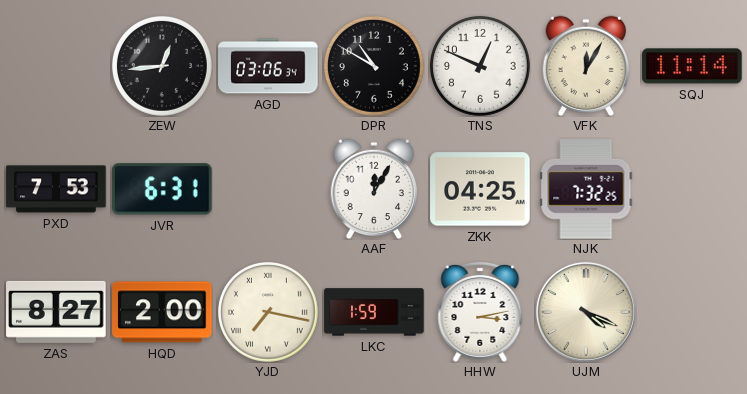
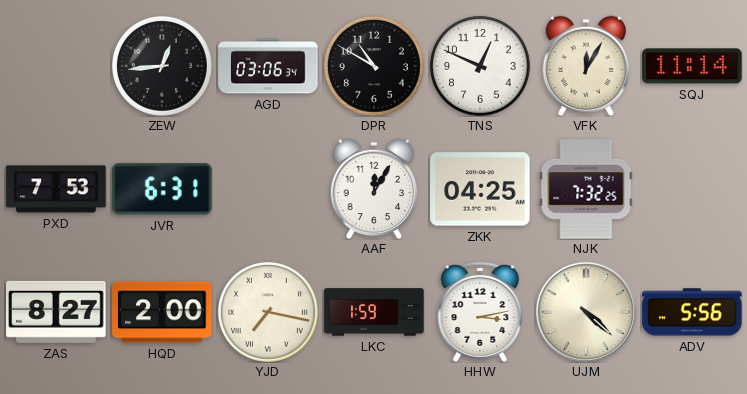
UJM: 4:19 -> 4:22 (586, 312)
ADV: none -> 5:56 (692, 312)
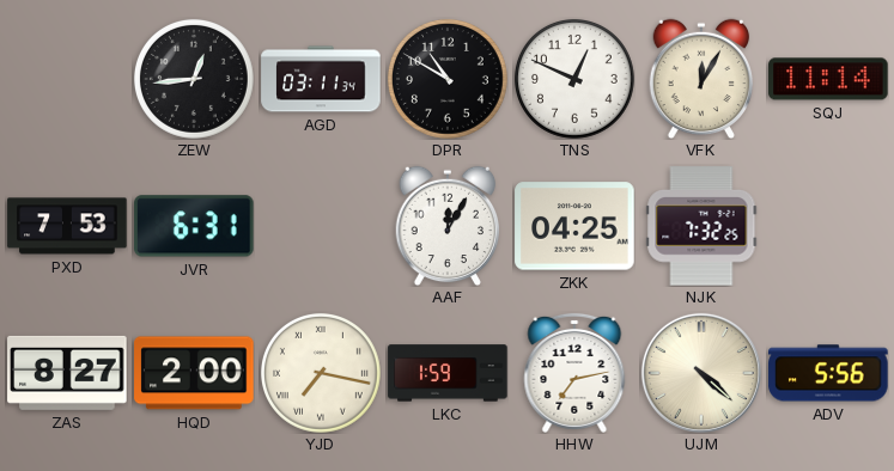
AGD: 03:06 -> 03:11 (321, 79)
HHW: 3:13 -> 7:13 (574, 373)
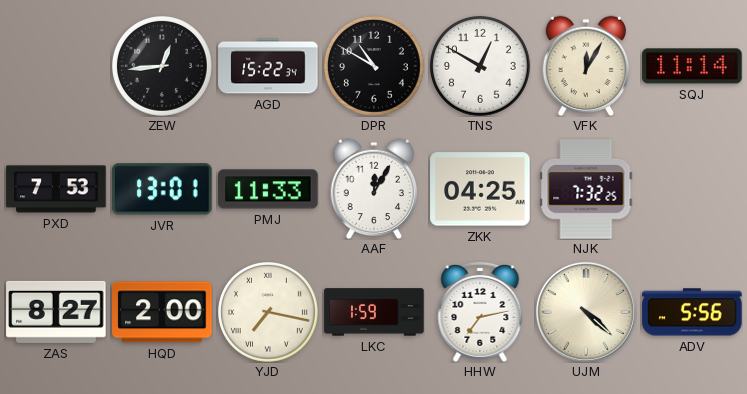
AGD: 03:11 -> 15:22 (268, 66)
TNS: 12:49 -> 12:50 (480, 66)
JVR: 6:31 -> 13:01 (162, 189)
PMJ: none -> 11:33 (268, 189)
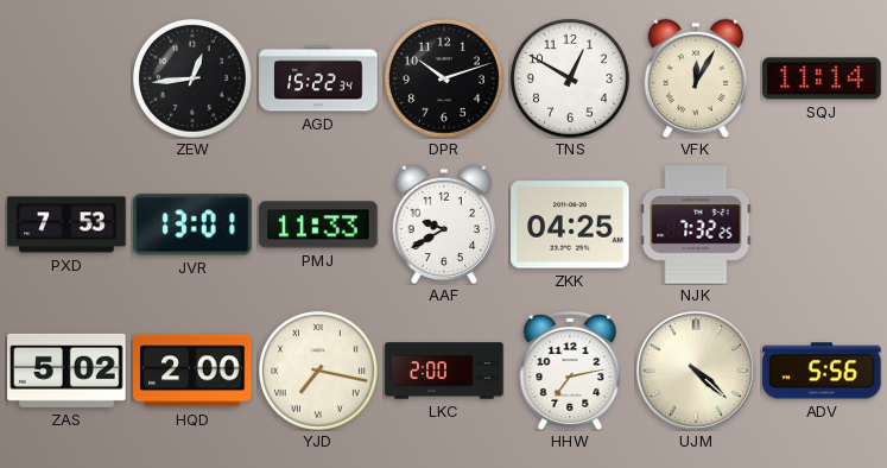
DPR: 10:50 -> 10:12 (444, 78)
AAF: 12:05 -> 9:40 (444, 224)
ZAS: 8:27 -> 5:02 (66, 371)
LKC: 1:59 -> 2:00 (444, 371)
